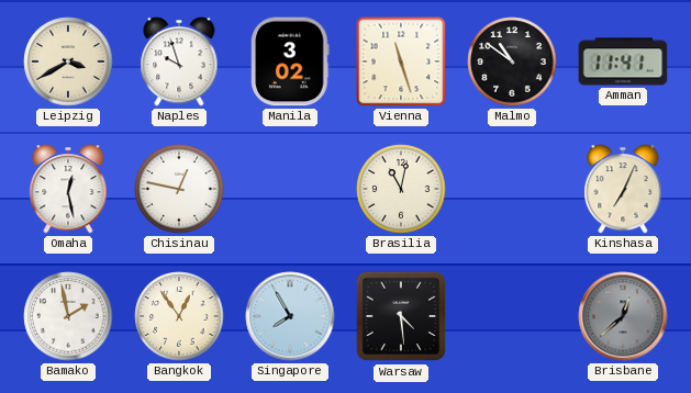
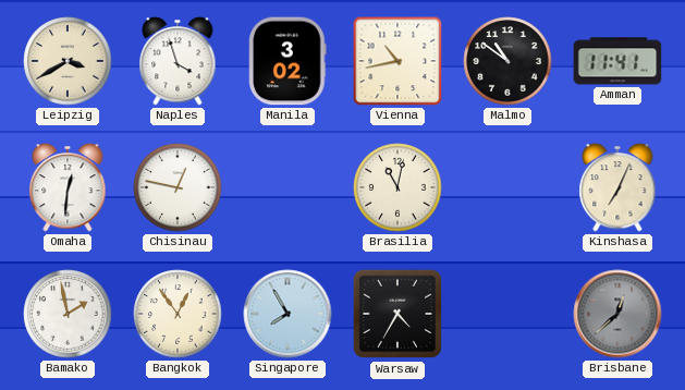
Naples: 9:57 -> 3:57 (178, 61)
Vienna: 11:27 -> 10:43 (397, 61)
Omaha: 12:28 -> 12:31 (68, 187)
Warsaw: 4:29 -> 4:35 (397, 314)
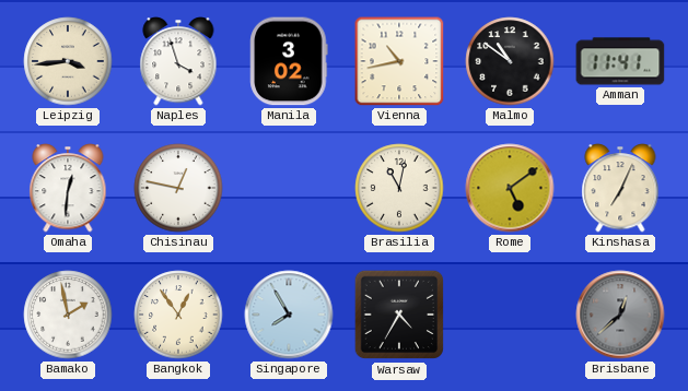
Leipzig: 3:40 -> 3:44 (68, 61)
Rome: none -> 5:09 (510, 188)
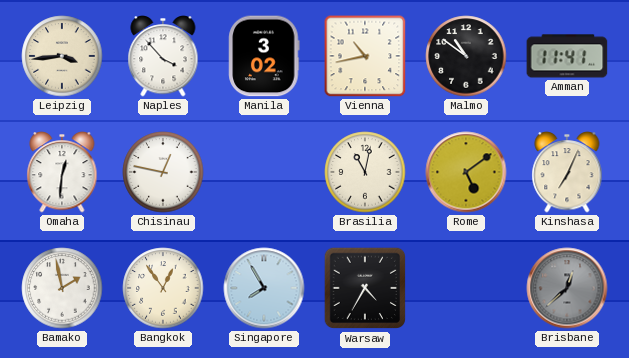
Naples: 3:57 -> 3:53 (163, 56)
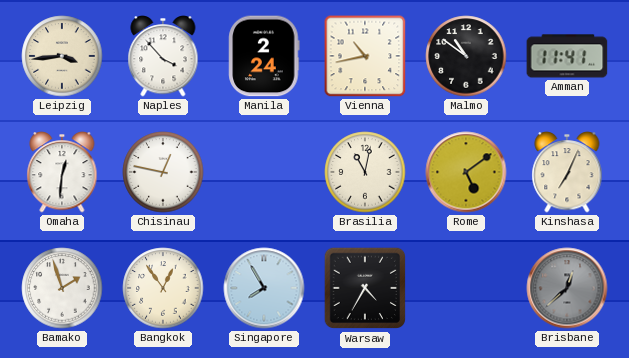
Manila: 3:02 -> 2:24 (264, 56)
Bamako: 1:58 -> 1:57 (62, 288)
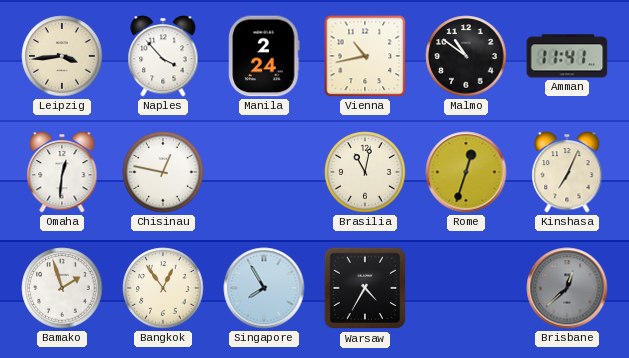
Rome: 5:09 -> 12:33 (466, 172)
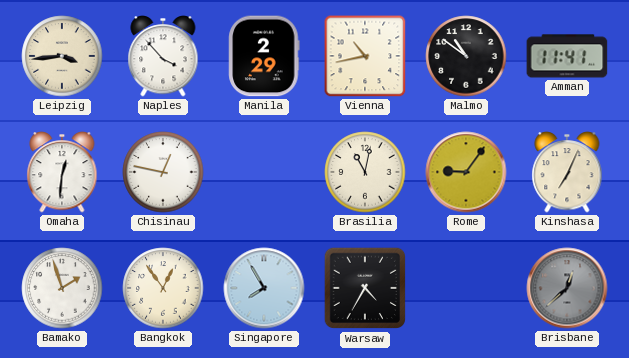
Manila: 2:24 -> 2:29 (264, 56)
Rome: 12:33 -> 9:06 (466, 172)
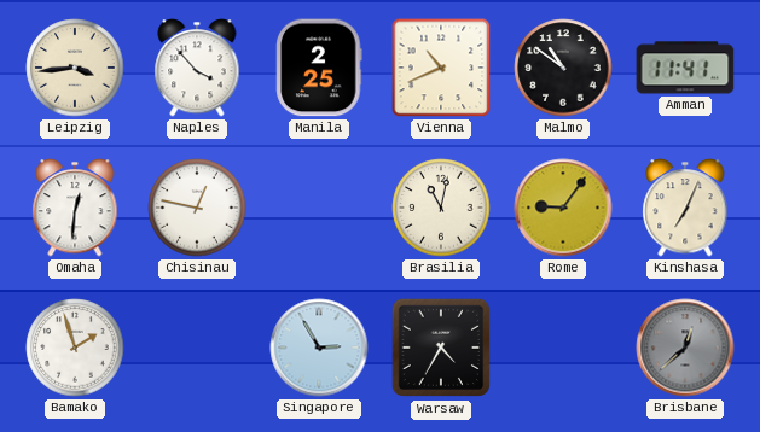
Manila: 2:29 -> 2:25 (319, 68)
Vienna: 10:43 -> 10:41 (441, 68)
Bangkok: 12:54 -> none (163, 288)
Singapore: 7:55 -> 2:55 (319, 348)
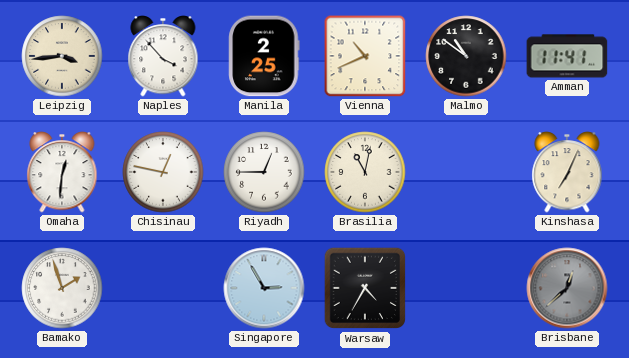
Riyadh: none -> 12:45 (264, 172)
Rome: 9:06 -> none (563, 208)
